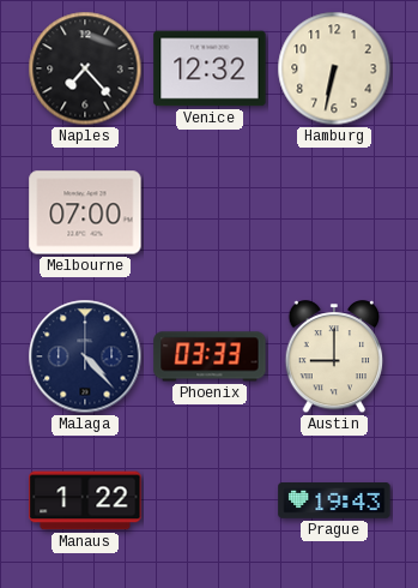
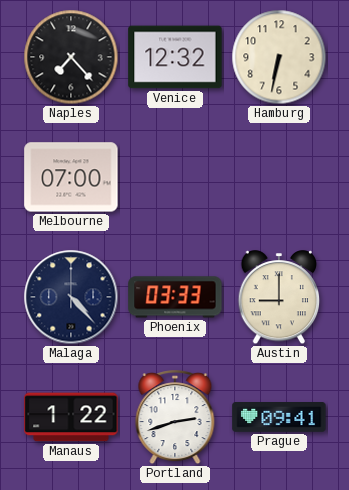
Portland: none -> 2:42 (175, 418)
Prague: 19:43 -> 09:41 (279, 418)
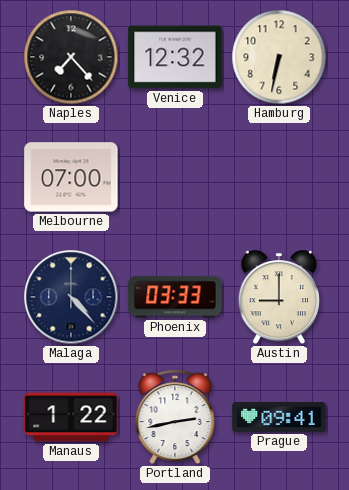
Portland: 2:42 -> 2:43 (175, 418)
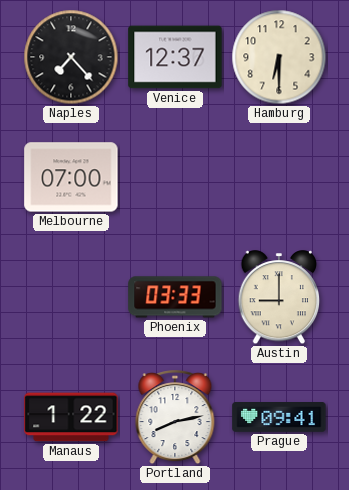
Venice: 12:32 -> 12:37 (175, 57)
Hamburg: 6:32 -> 6:30 (279, 57)
Malaga: 4:23 -> none (71, 297)
Portland: 2:43 -> 8:13 (175, 418)
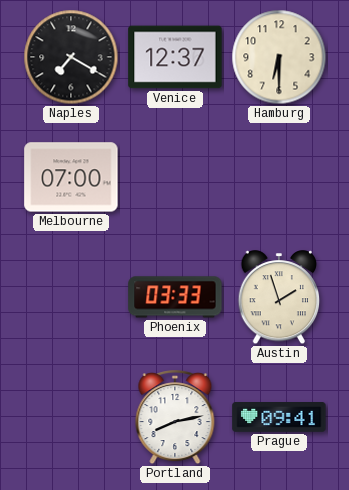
Naples: 7:23 -> 7:20 (71, 57)
Austin: 9:00 -> 1:57 (279, 298)
Manaus: 1:22 -> none (71, 417)
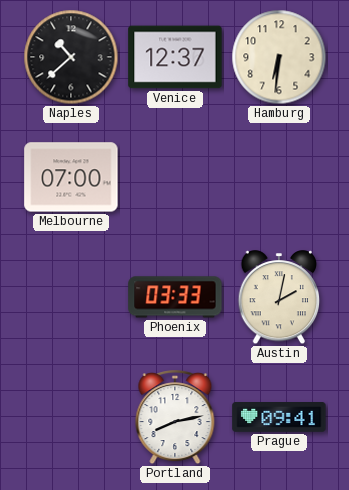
Naples: 7:20 -> 10:38 (71, 57)
Hamburg: 6:30 -> 6:31 (279, 57)
Austin: 1:57 -> 2:02 (279, 298)
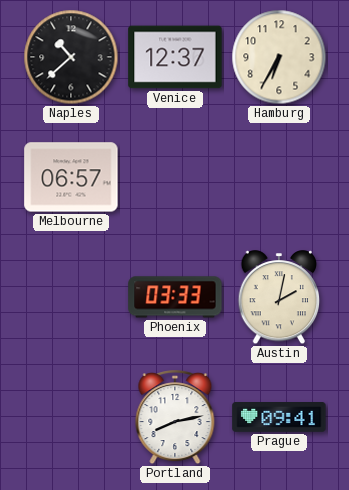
Hamburg: 6:31 -> 6:35 (279, 57)
Melbourne: 07:00 -> 06:57 (71, 177)
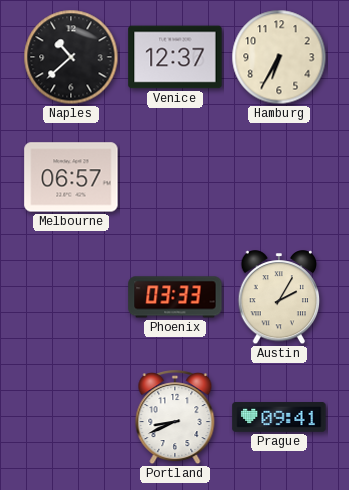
Austin: 2:02 -> 2:05 (279, 298)
Portland: 8:13 -> 8:41 (175, 418)
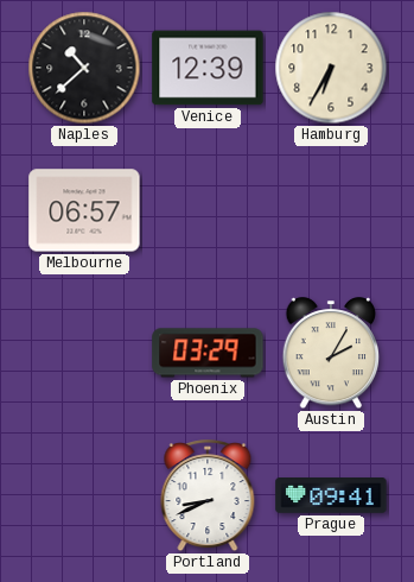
Venice: 12:37 -> 12:39 (208, 68)
Phoenix: 03:33 -> 03:29 (208, 353)
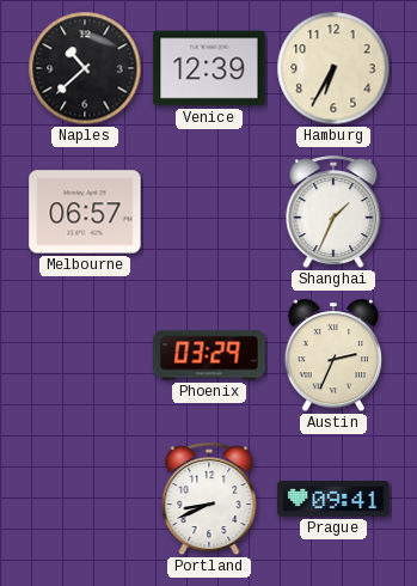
Shanghai: none -> 1:34 (333, 213)
Austin: 2:05 -> 2:34 (333, 356)
